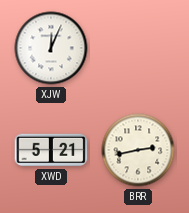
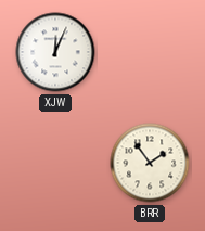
XWD: 5:21 -> none (51, 150)
BRR: 2:43 -> 1:54 (150, 163)
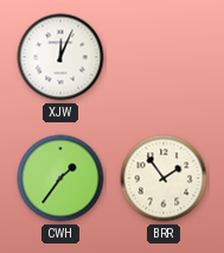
CWH: none -> 1:36 (60, 178)
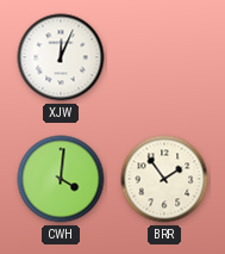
CWH: 1:36 -> 4:01 (61, 179)
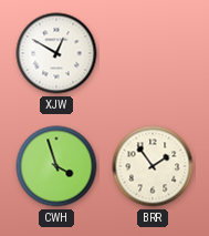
XJW: 12:04 -> 12:50 (56, 53)
CWH: 4:01 -> 3:57 (56, 166)
